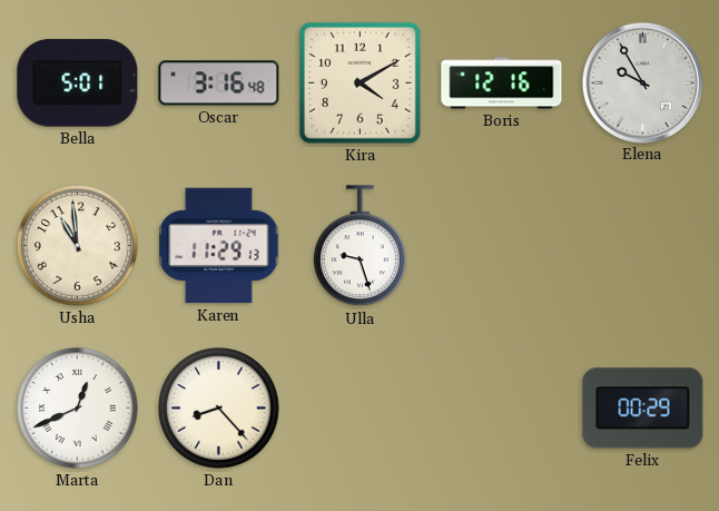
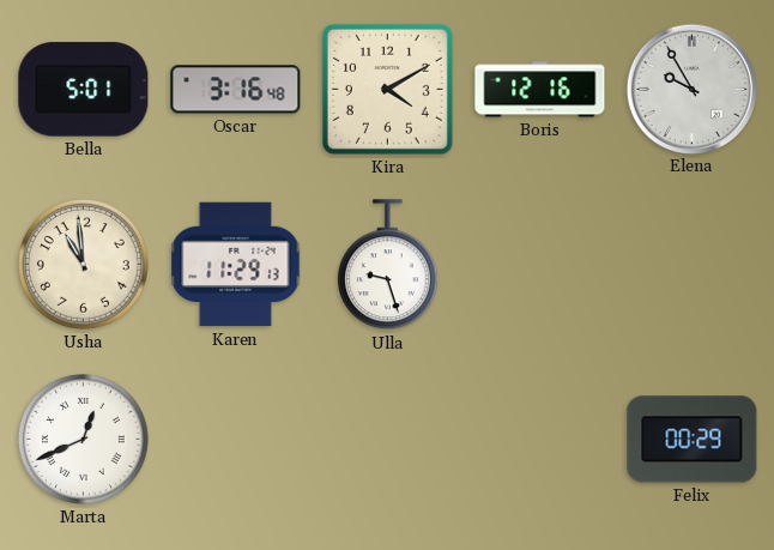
Dan: 8:23 -> none (219, 409)
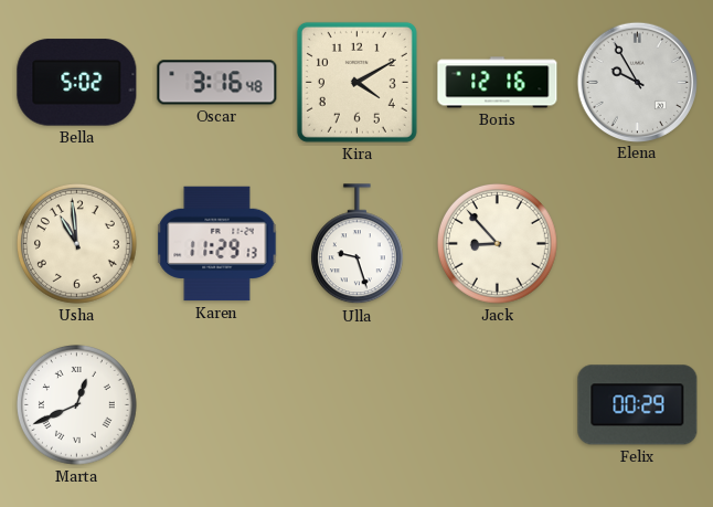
Bella: 5:01 -> 5:02 (77, 83)
Jack: none -> 8:53 (498, 244)
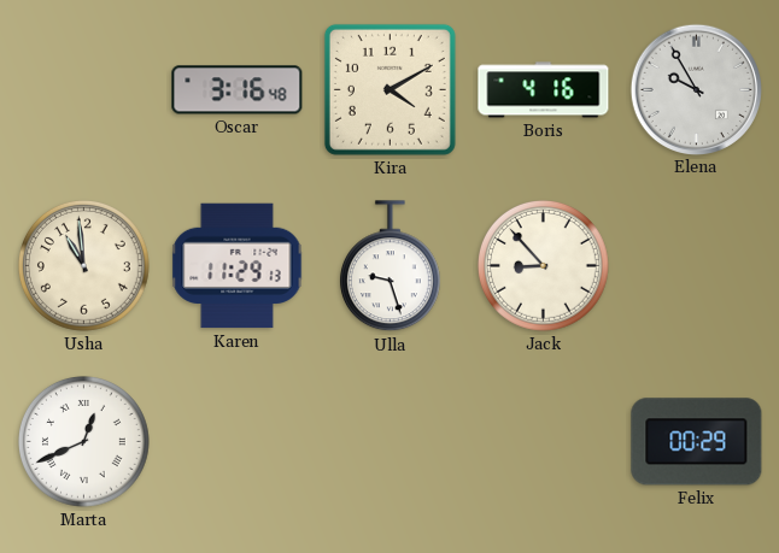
Bella: 5:02 -> none (77, 83)
Boris: 12:16 -> 4:16 (544, 90)
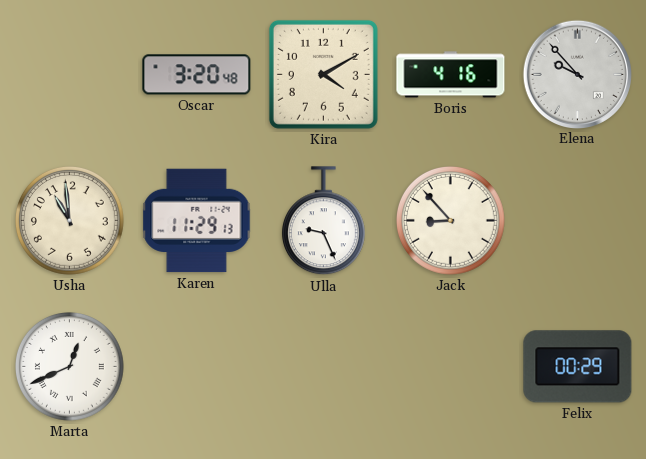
Oscar: 3:16 -> 3:20 (197, 75)
Elena: 9:55 -> 9:53 (577, 74)
Ulla: 9:27 -> 9:26 (323, 221)
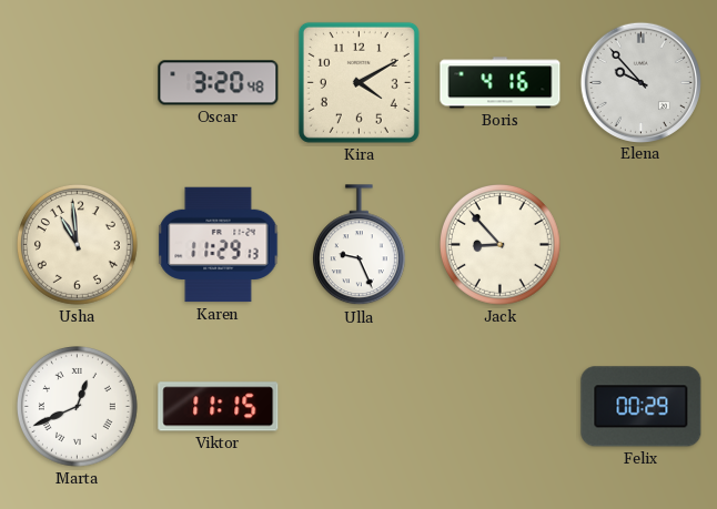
Viktor: none -> 11:15 (219, 407)
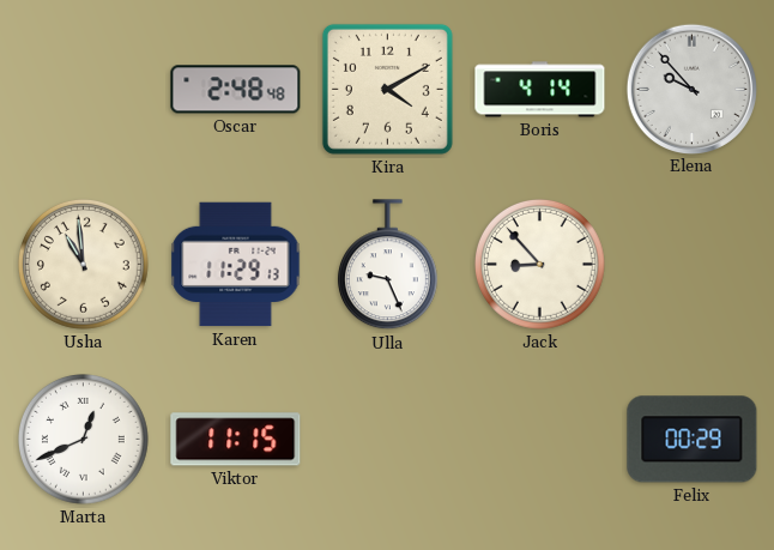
Oscar: 3:20 -> 2:48 (236, 90)
Boris: 4:16 -> 4:14 (540, 90)
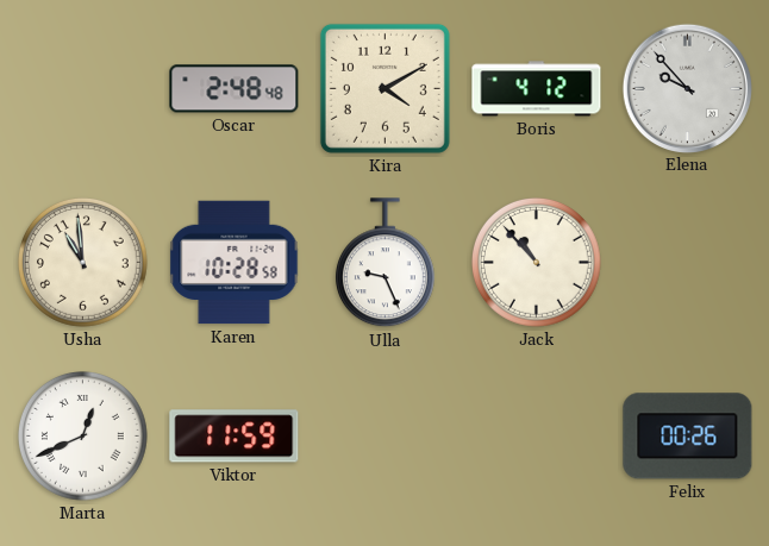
Boris: 4:14 -> 4:12 (537, 89)
Karen: 11:29 -> 10:28 (235, 263)
Jack: 8:53 -> 10:53 (537, 263)
Viktor: 11:15 -> 11:59 (235, 437)
Felix: 00:29 -> 00:26 (688, 437)
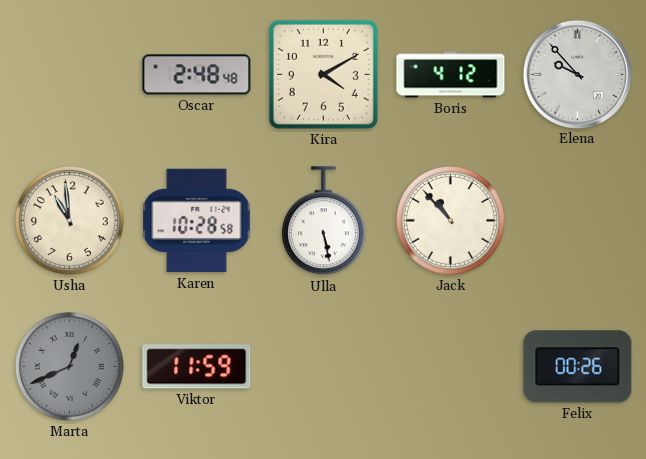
Ulla: 9:26 -> 5:28 (323, 221)
Marta dial: white -> grey (70, 367)
